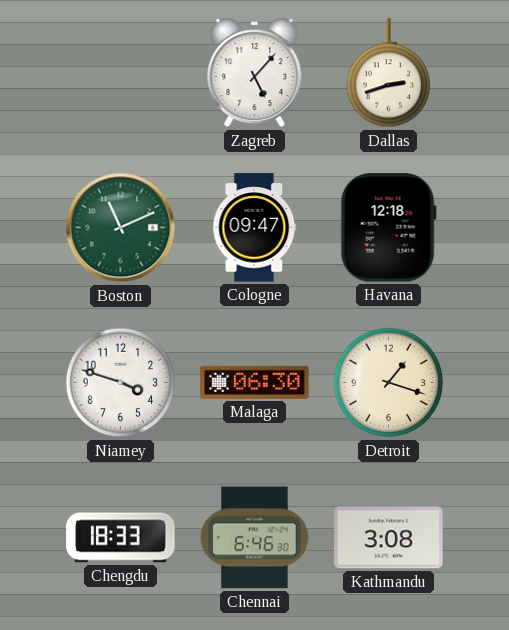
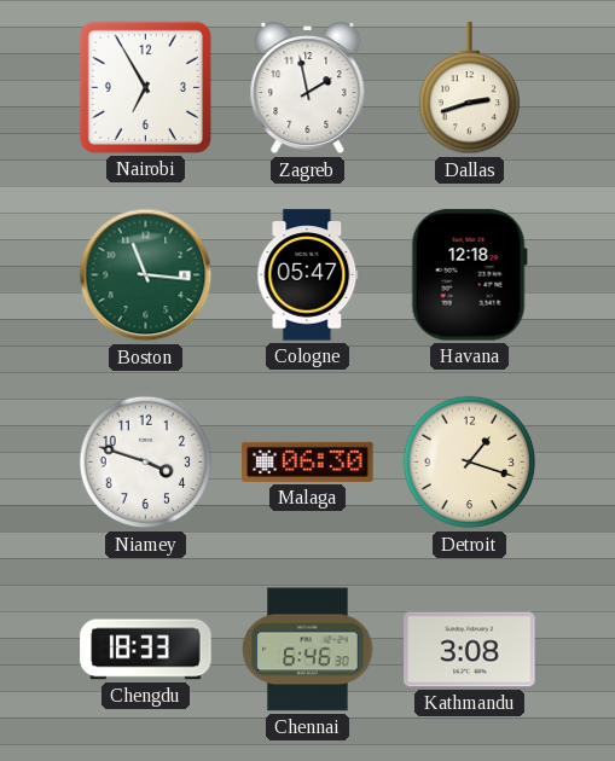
Nairobi: none -> 6:55 (145, 87)
Zagreb: 5:07 -> 1:58 (308, 89)
Boston: 11:11 -> 11:16 (146, 275)
Cologne: 09:47 -> 05:47 (308, 275)
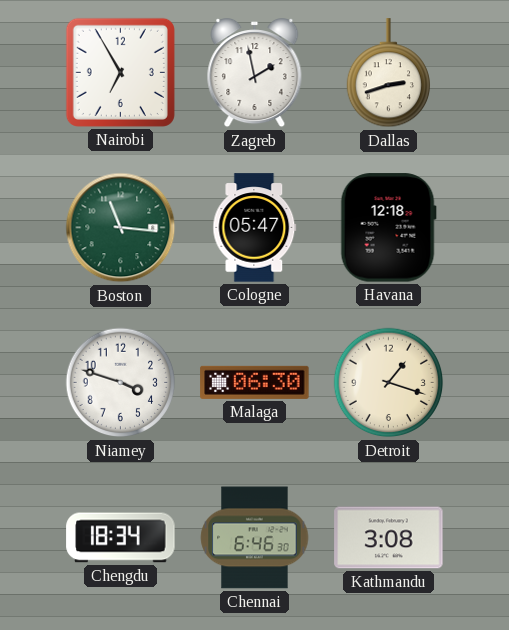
Chengdu: 18:33 -> 18:34 (121, 538)
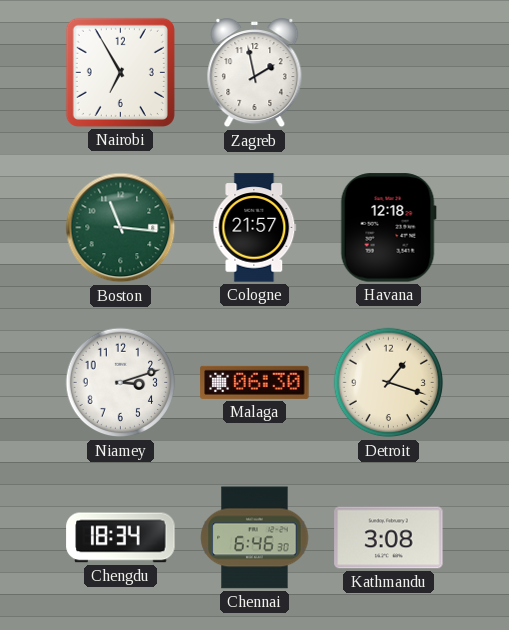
Dallas: 2:42 -> none (388, 73)
Cologne: 05:47 -> 21:57 (255, 228)
Niamey: 3:48 -> 3:12 (121, 383)
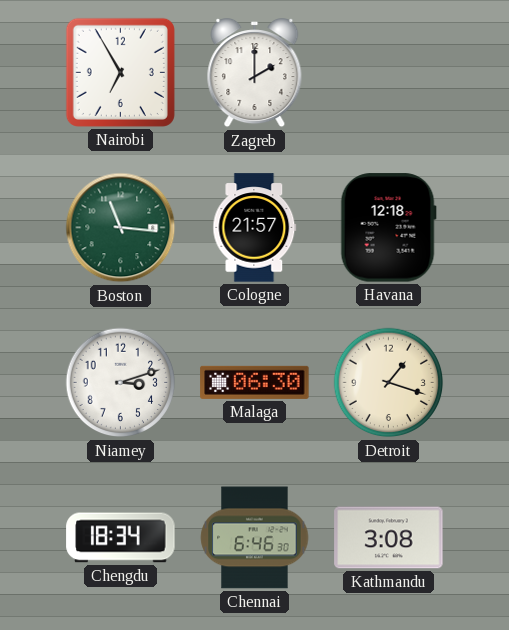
Zagreb: 1:58 -> 2:00 (255, 74)
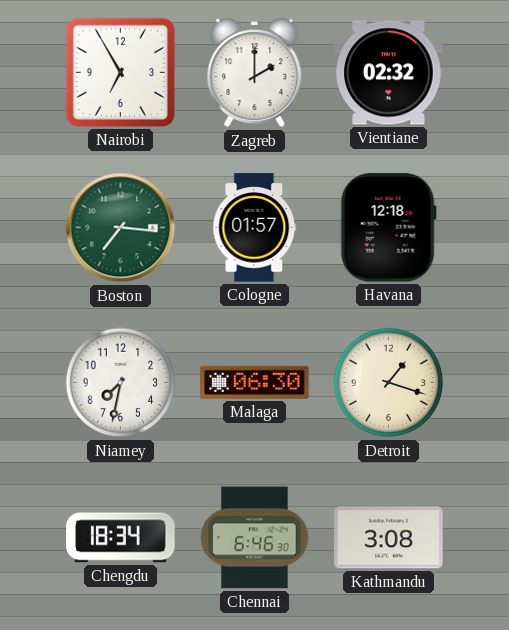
Vientiane: none -> 02:32 (389, 73)
Boston: 11:16 -> 7:16 (121, 228)
Cologne: 21:57 -> 01:57 (255, 228)
Niamey: 3:12 -> 7:32 (121, 383)
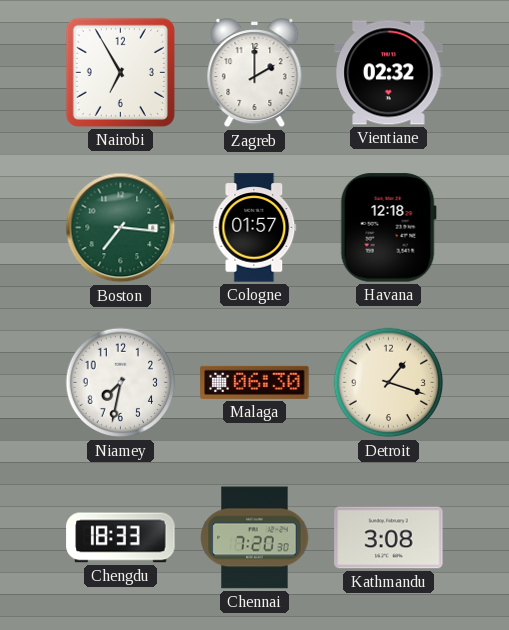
Chengdu: 18:34 -> 18:33 (121, 538)
Chennai: 6:46 -> 7:20 (255, 538)
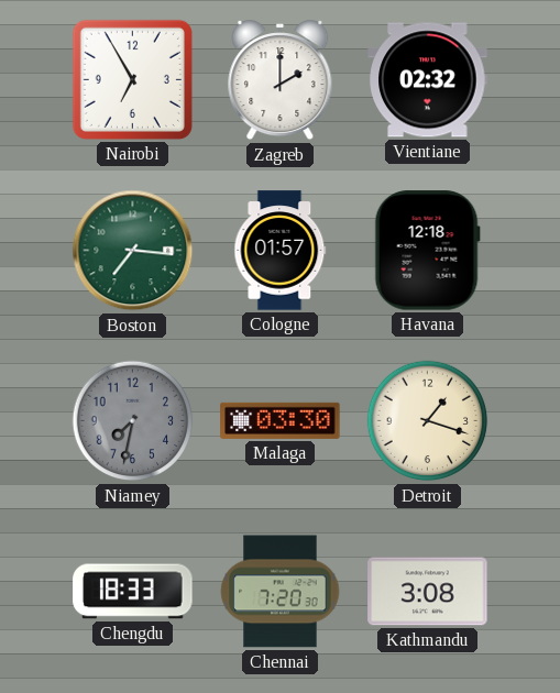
Niamey dial: white -> grey (133, 421)
Malaga: 06:30 -> 03:30 (281, 420)
